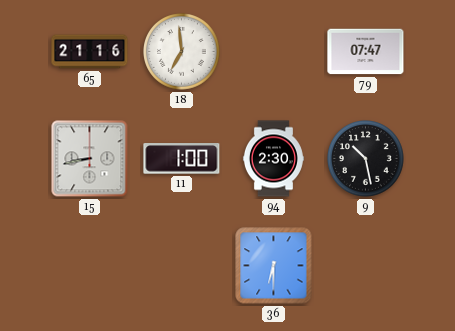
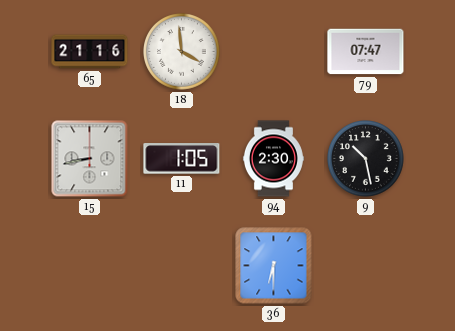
18: 6:59 -> 3:59 (182, 52)
11: 1:00 -> 1:05 (182, 159)
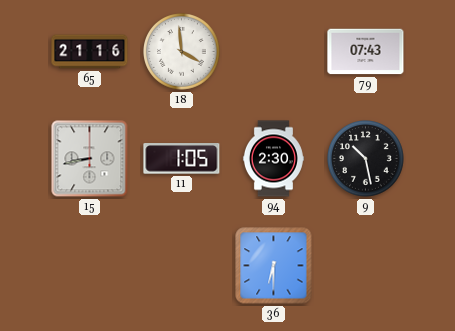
79: 07:47 -> 07:43 (366, 52)
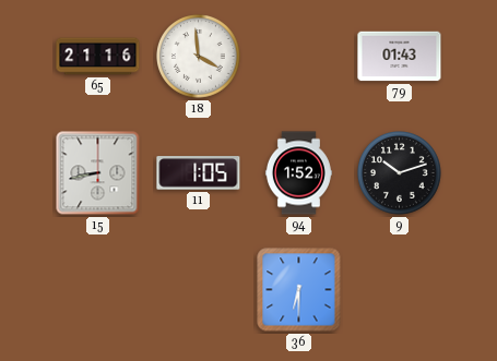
79: 07:43 -> 01:43 (400, 57)
94: 2:30 -> 1:52 (298, 173)
9: 10:28 -> 10:12 (400, 173)
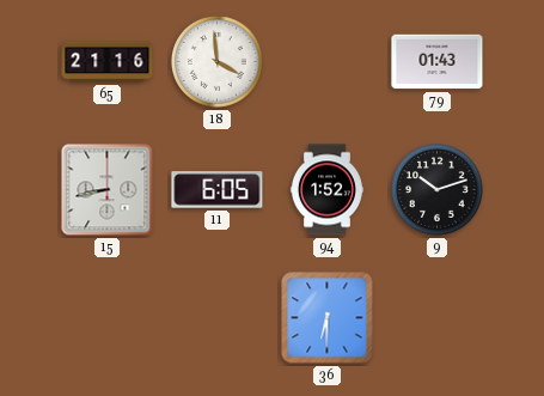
11: 1:05 -> 6:05 (218, 190)
